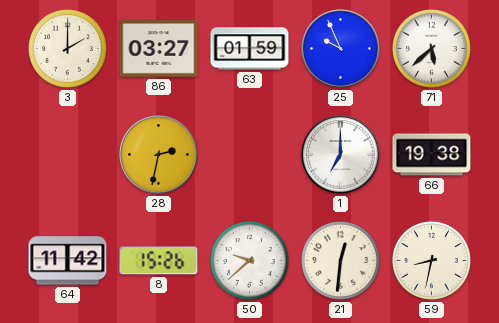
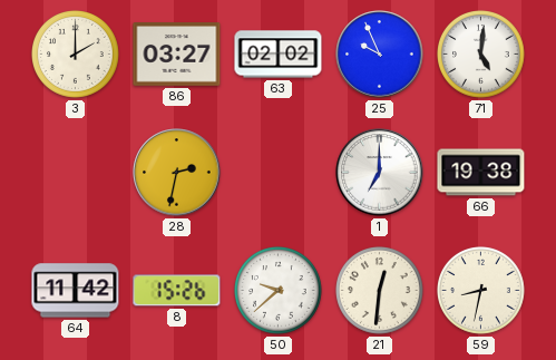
63: 01:59 -> 02:02 (279, 55)
71: 5:38 -> 5:01 (481, 55)
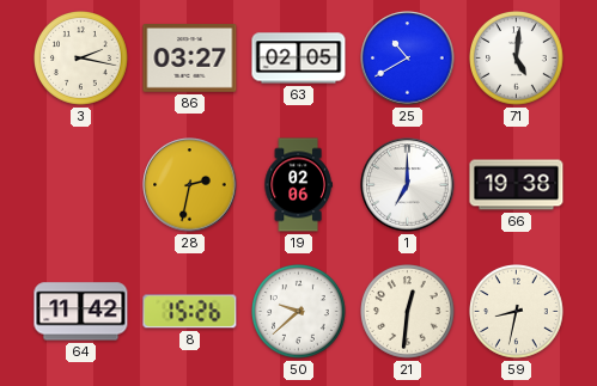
3: 2:00 -> 2:17 (81, 59)
63: 02:02 -> 02:05 (299, 59)
25: 9:56 -> 10:40 (408, 59)
19: none -> 02:06 (298, 185)
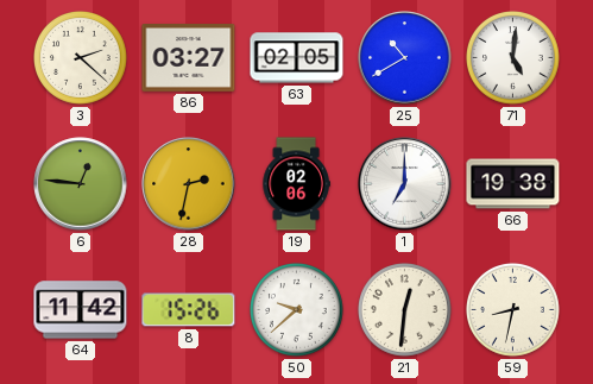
3: 2:17 -> 2:22 (81, 58)
6: none -> 12:46 (81, 184)
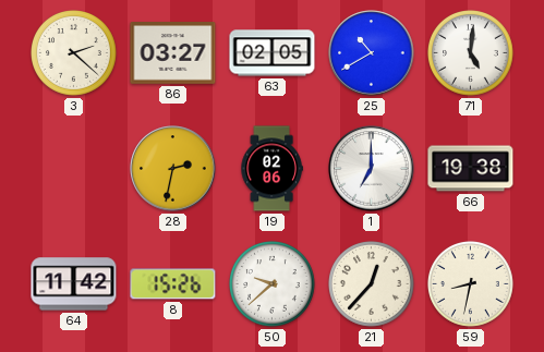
6: 12:46 -> none (81, 184)
21: 12:31 -> 12:37 (372, 284)
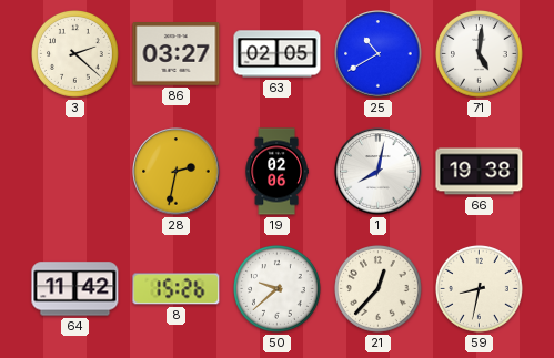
1: 7:00 -> 8:02 (379, 172)
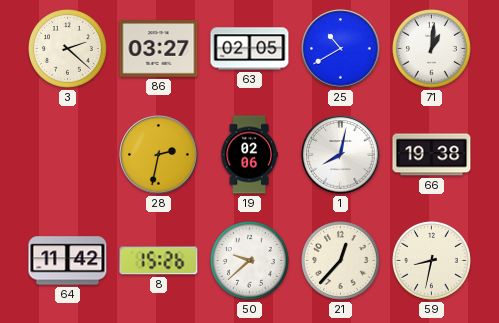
71: 5:01 -> 1:01 (432, 49)
